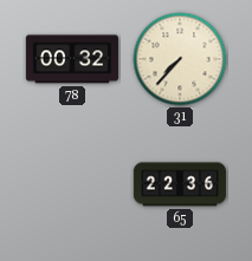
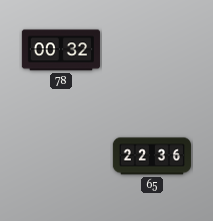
31: 7:37 -> none (180, 59)
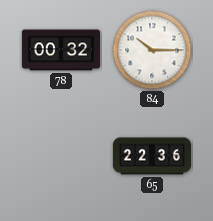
84: none -> 10:15 (152, 50)
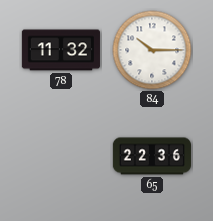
78: 00:32 -> 11:32 (61, 50)
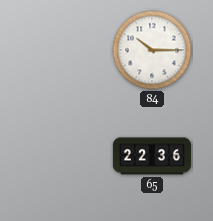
78: 11:32 -> none (61, 50)
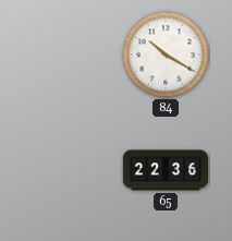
84: 10:15 -> 10:20 (166, 55)
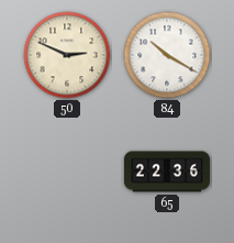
50: none -> 2:49 (67, 55)
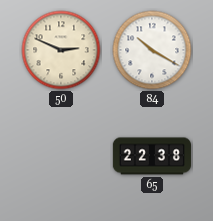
65: 22:36 -> 22:38 (152, 156)
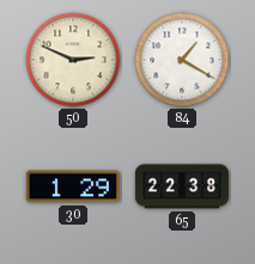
84: 10:20 -> 1:20 (182, 60)
30: none -> 1:29 (73, 186)
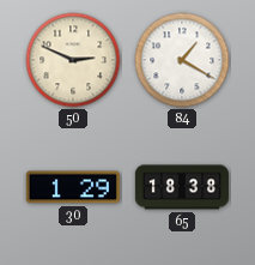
65: 22:38 -> 18:38 (182, 187)
